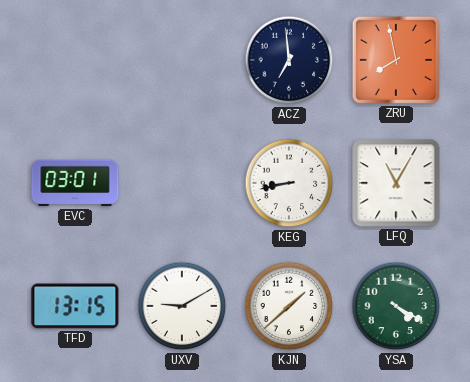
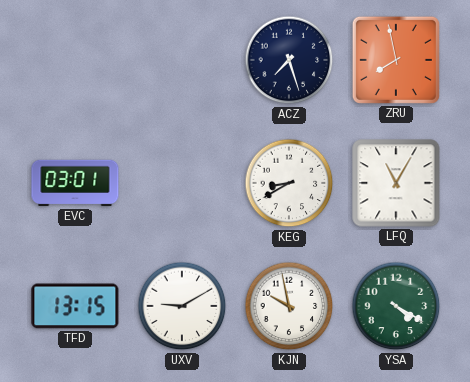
ACZ: 6:59 -> 7:27 (289, 60)
KEG: 8:43 -> 8:40 (289, 183)
KJN: 1:38 -> 9:58 (289, 306)
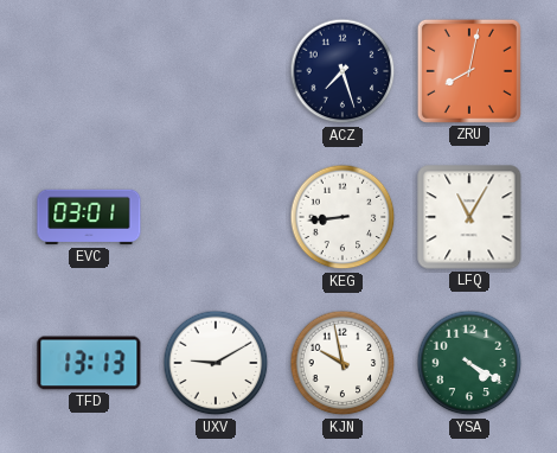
ZRU: 7:58 -> 8:02 (469, 71)
KEG: 8:40 -> 8:44 (342, 217)
TFD: 13:15 -> 13:13 (89, 363)
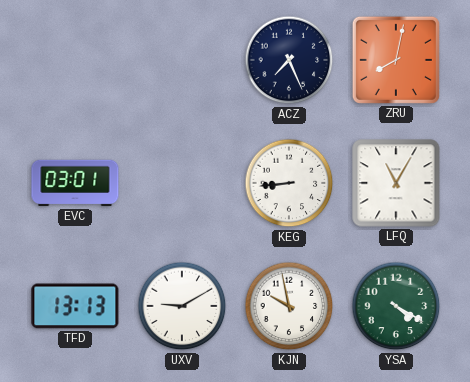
ACZ: 7:27 -> 7:26 (289, 60)
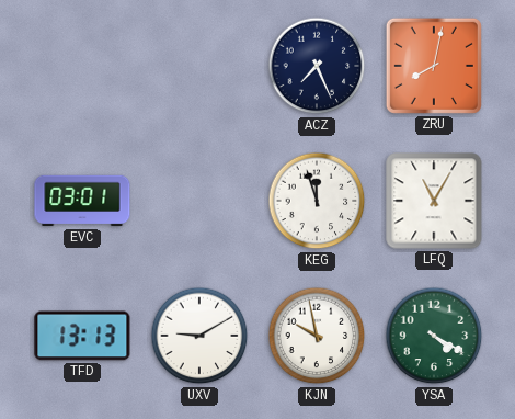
KEG: 8:44 -> 11:57 (317, 201)
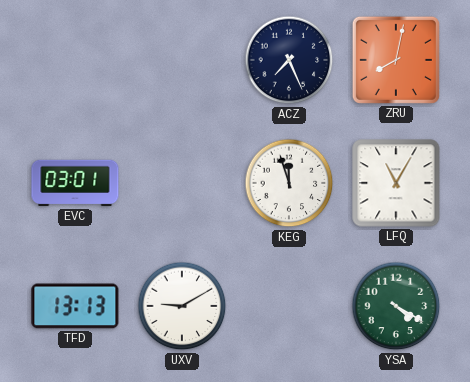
KJN: 9:58 -> none (317, 336)
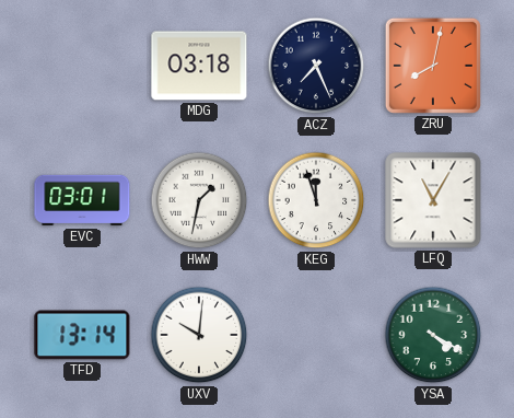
MDG: none -> 03:18 (199, 66)
HWW: none -> 1:32 (199, 200)
TFD: 13:13 -> 13:14 (82, 335)
UXV: 9:10 -> 10:01 (199, 335)
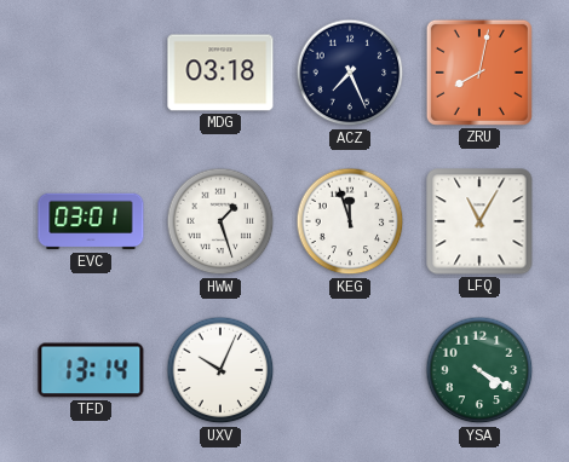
HWW: 1:32 -> 1:27 (220, 221)
UXV: 10:01 -> 10:04 (220, 370)
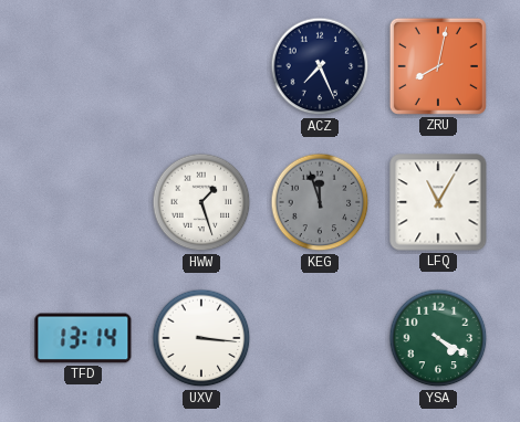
MDG: 03:18 -> none (220, 73)
EVC: 03:01 -> none (91, 221)
KEG dial: white -> grey (320, 202)
UXV: 10:04 -> 3:16 (201, 338)
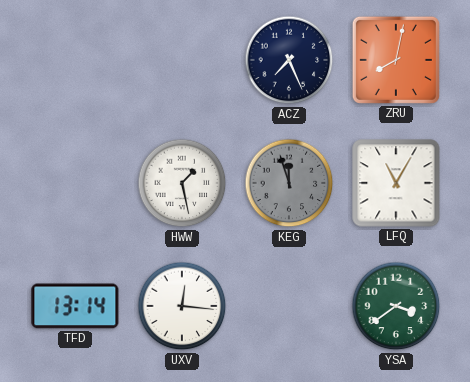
HWW: 1:27 -> 1:28 (182, 183)
UXV: 3:16 -> 12:16 (182, 306)
YSA: 4:20 -> 3:39 (396, 306)
